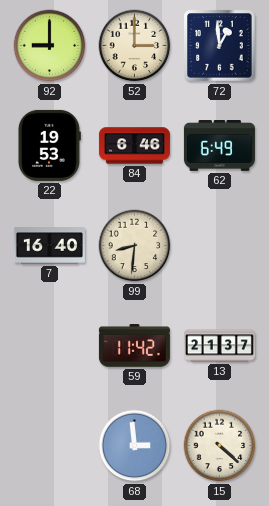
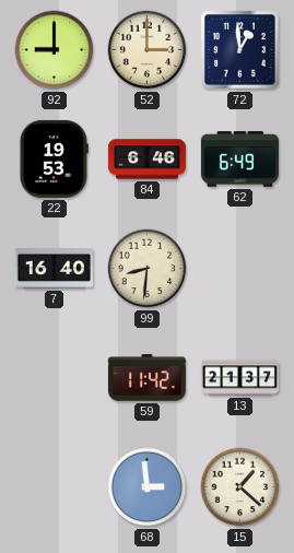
15: 4:22 -> 1:22 (240, 487)
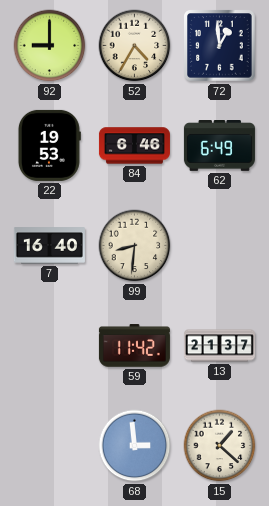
52: 3:00 -> 4:35 (135, 46)
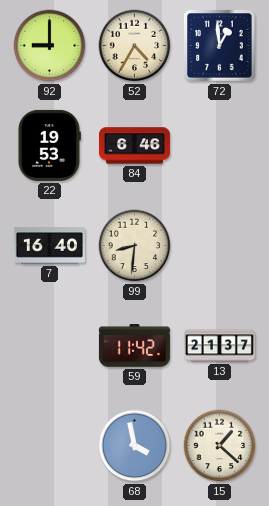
62: 6:49 -> none (219, 146)
68: 2:59 -> 3:58 (135, 446)
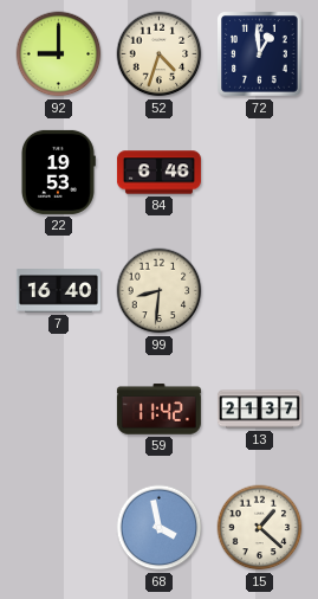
52: 4:35 -> 4:33 (160, 54)
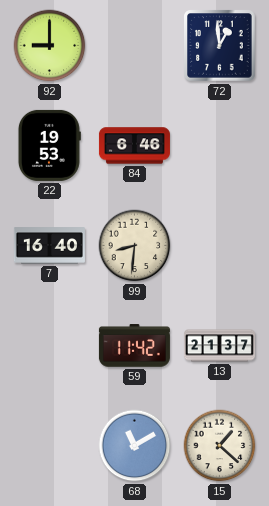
52: 4:33 -> none (160, 54)
68: 3:58 -> 11:10 (135, 446)
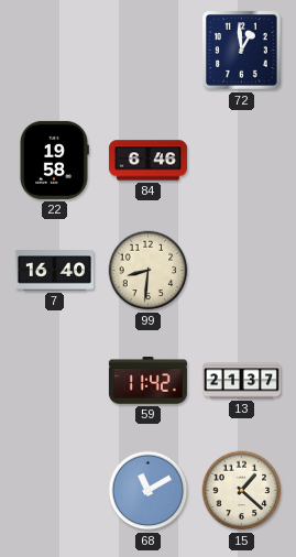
92: 9:00 -> none (50, 46)
22: 19:53 -> 19:58 (54, 160)
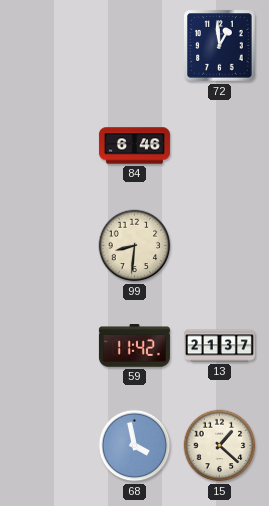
22: 19:58 -> none (54, 160)
7: 16:40 -> none (54, 271)
68: 11:10 -> 3:58 (135, 446)
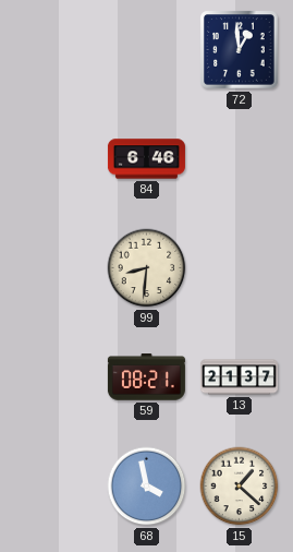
59: 11:42 -> 08:21 (146, 377)
